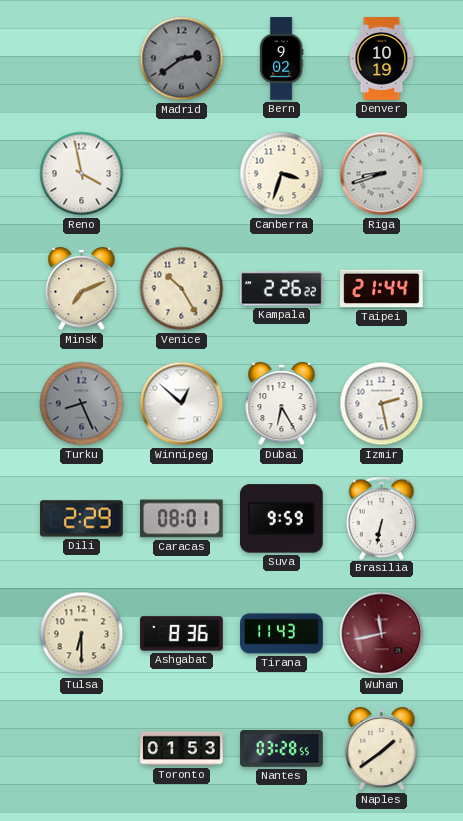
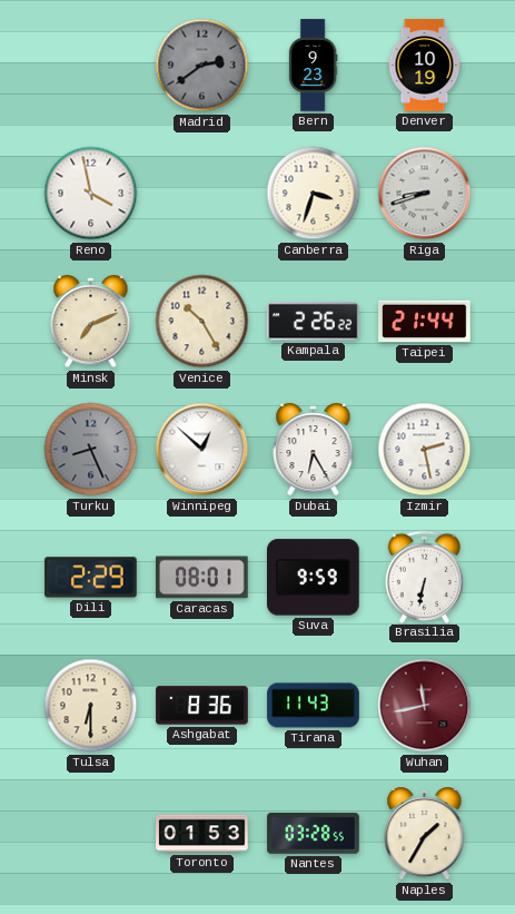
Bern: 9:02 -> 9:23 (313, 66)
Naples: 1:39 -> 1:35 (425, 835)
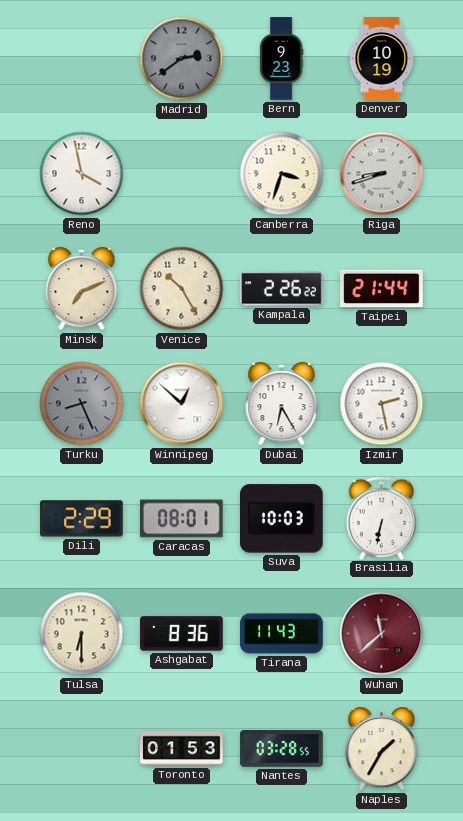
Suva: 9:59 -> 10:03 (282, 519)
Wuhan: 11:43 -> 11:38 (382, 634)
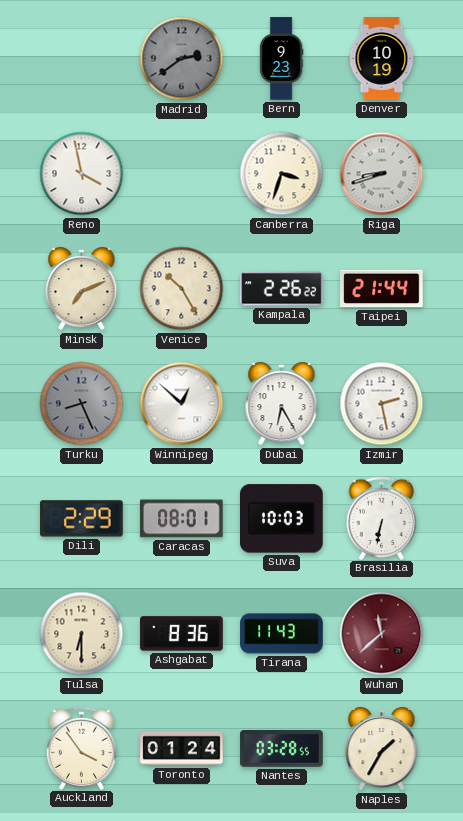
Auckland: none -> 3:54 (82, 748)
Toronto: 01:53 -> 01:24 (182, 749)
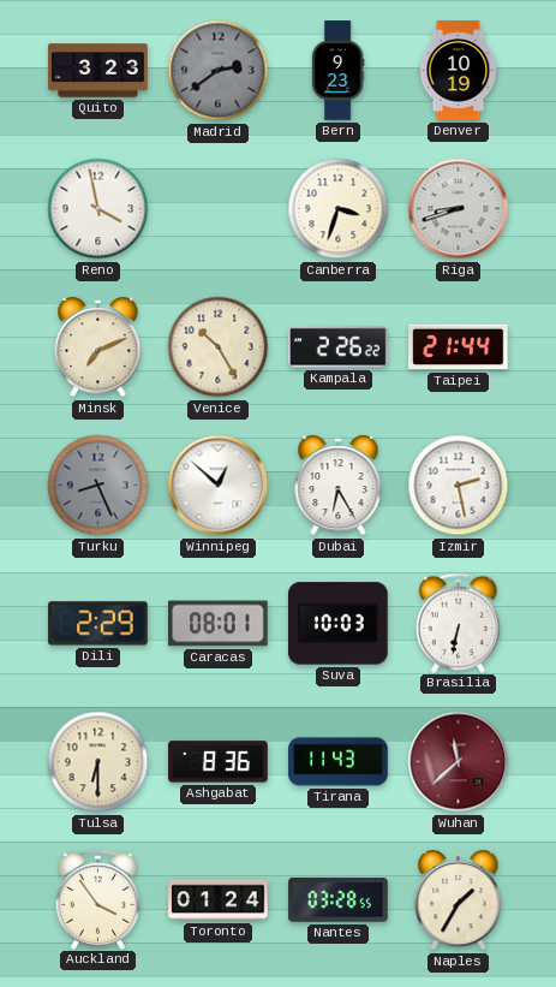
Quito: none -> 3:23 (98, 71)
